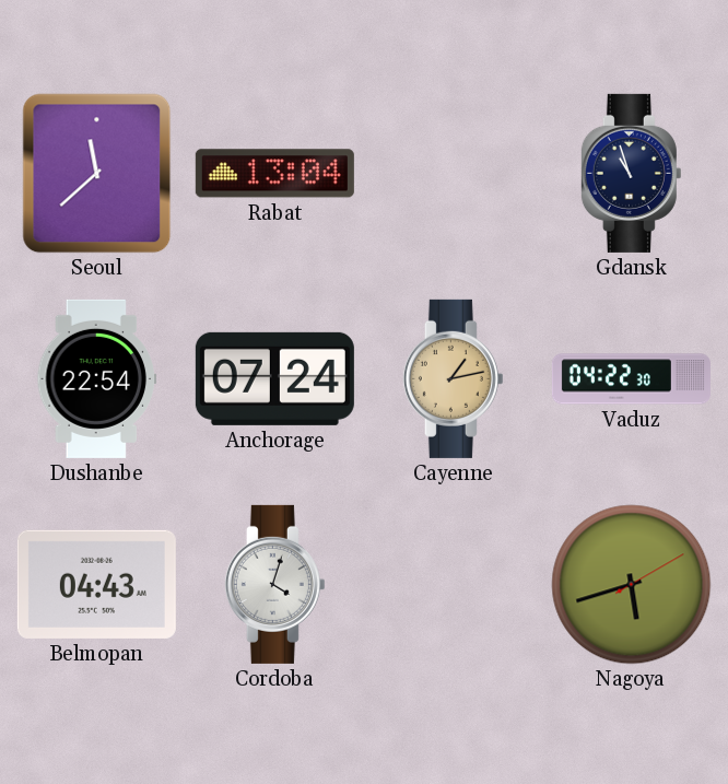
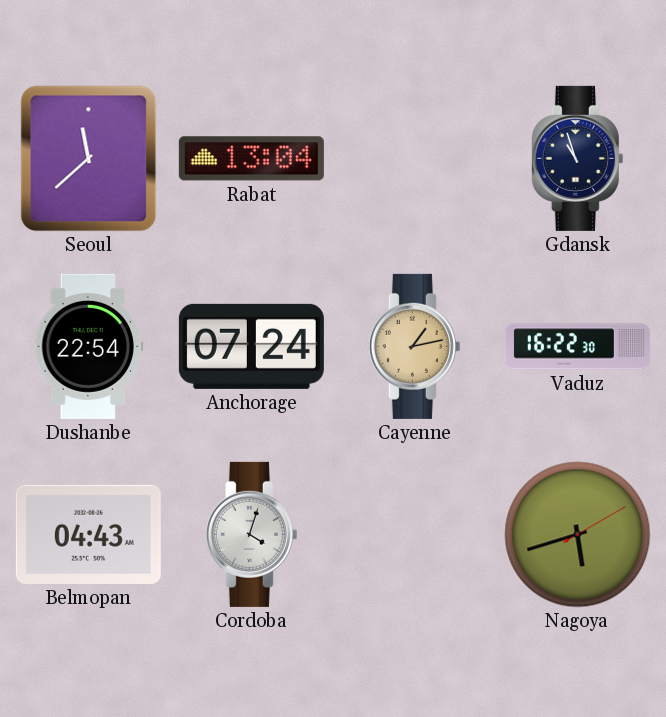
Vaduz: 04:22 -> 16:22 (577, 347)
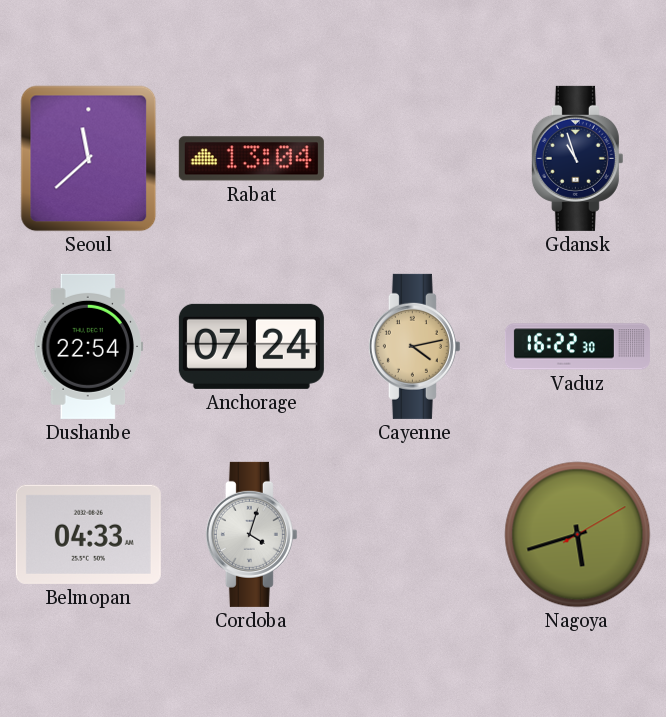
Cayenne: 1:13 -> 4:13 (414, 346)
Belmopan: 04:43 -> 04:33 (88, 534)
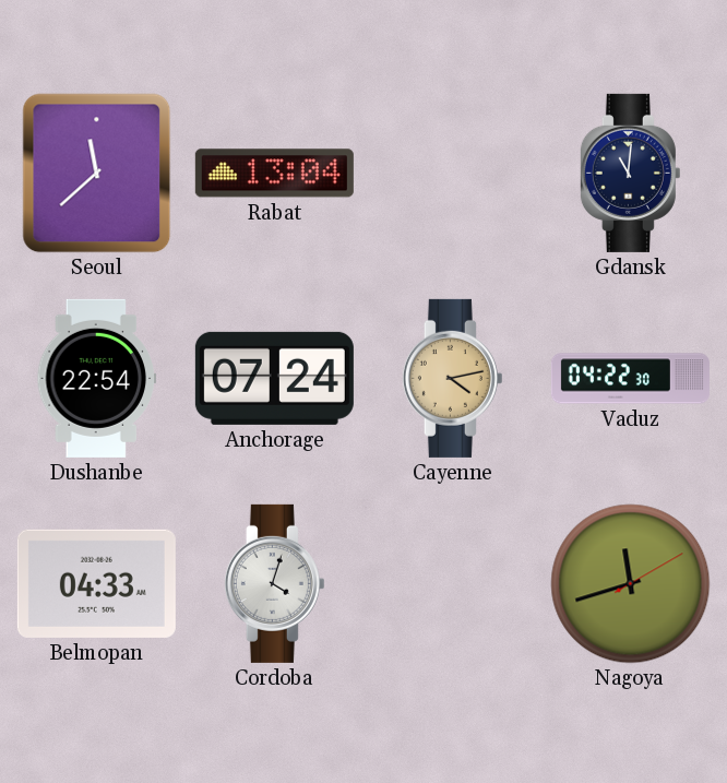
Gdansk: 10:57 -> 11:01 (630, 173)
Vaduz: 16:22 -> 04:22 (630, 379)
Nagoya: 5:42 -> 11:42 (631, 584)
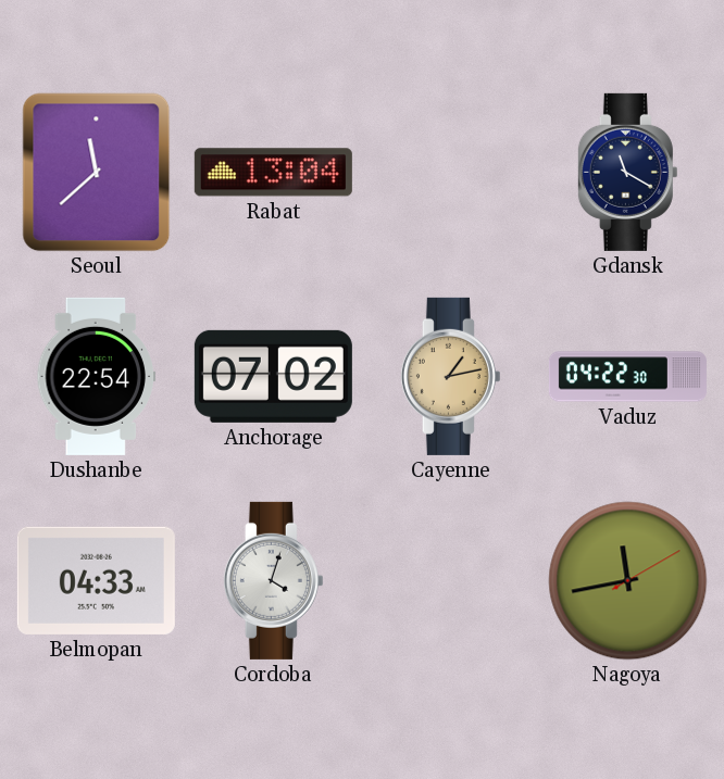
Gdansk: 11:01 -> 11:20 (627, 172)
Anchorage: 07:24 -> 07:02 (273, 376)
Cayenne: 4:13 -> 1:13 (450, 376)
Nagoya: 11:42 -> 11:43 (628, 581)
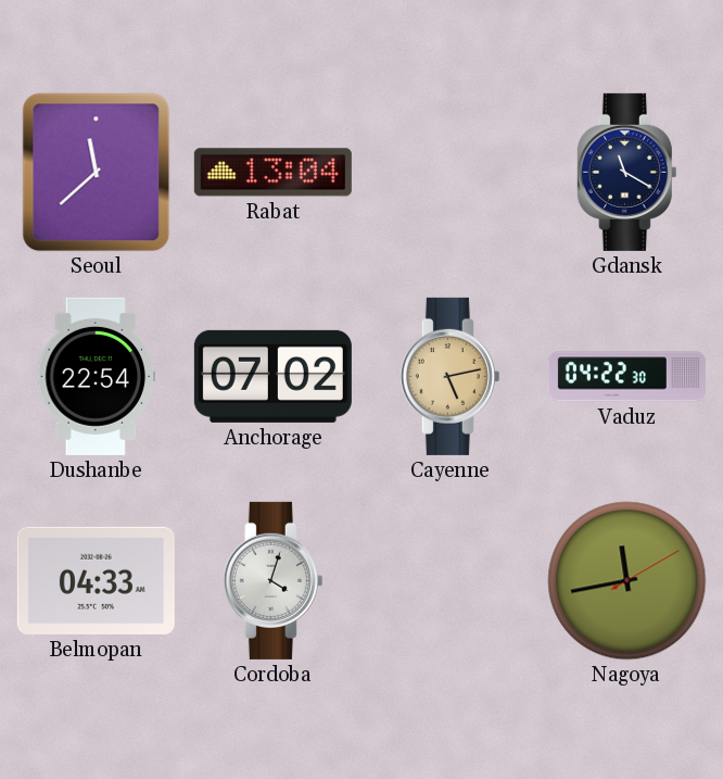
Cayenne: 1:13 -> 5:13 (449, 376)
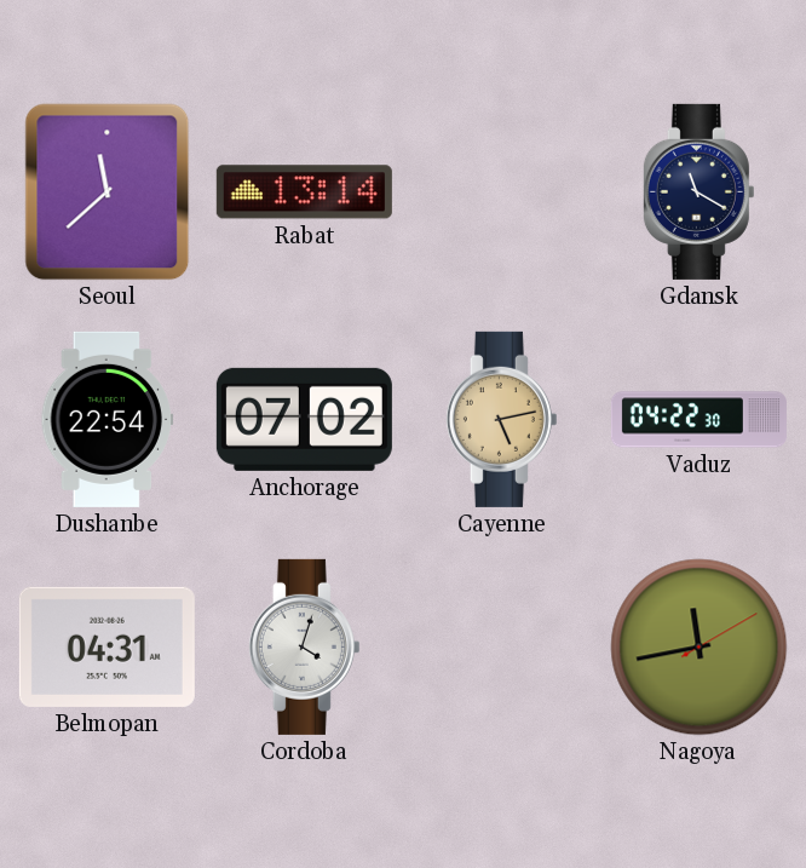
Rabat: 13:04 -> 13:14 (304, 192)
Belmopan: 04:33 -> 04:31 (106, 646)
